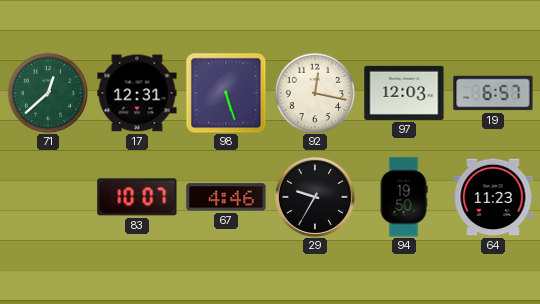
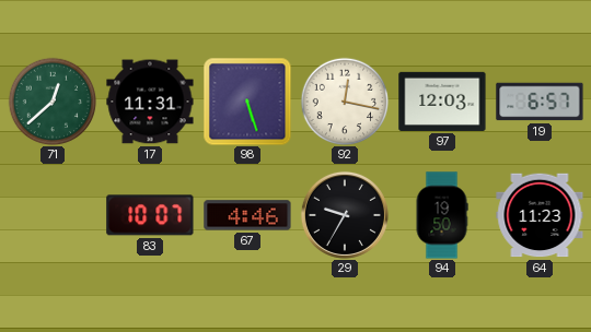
17: 12:31 -> 11:31 (150, 102)
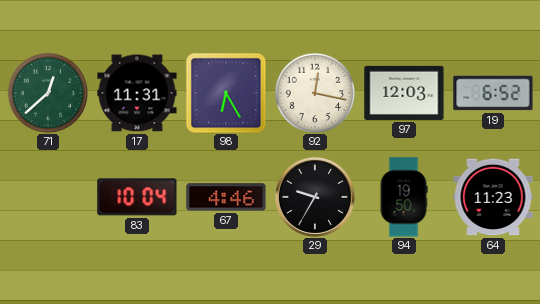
98: 5:27 -> 6:25 (226, 93)
19: 6:57 -> 6:52 (493, 93)
83: 10:07 -> 10:04 (137, 197)
